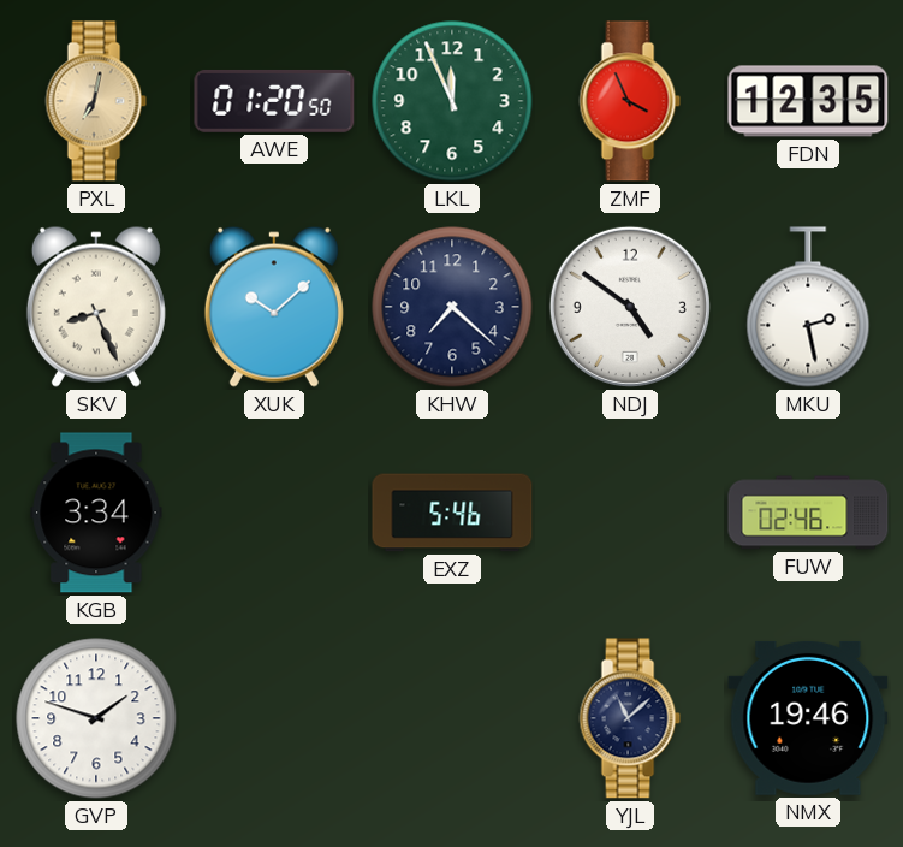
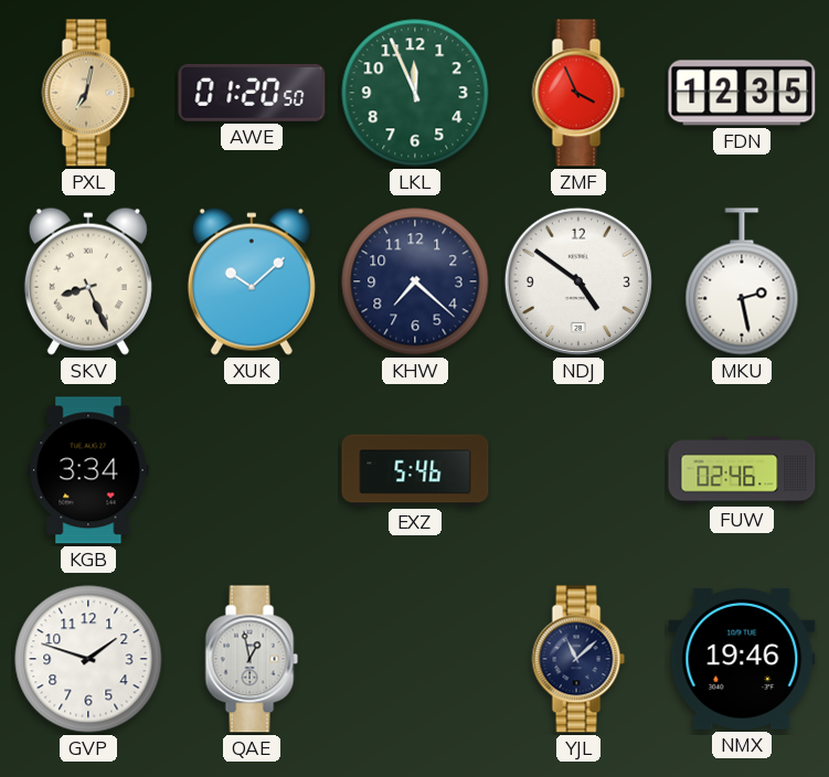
QAE: none -> 12:58 (252, 659)
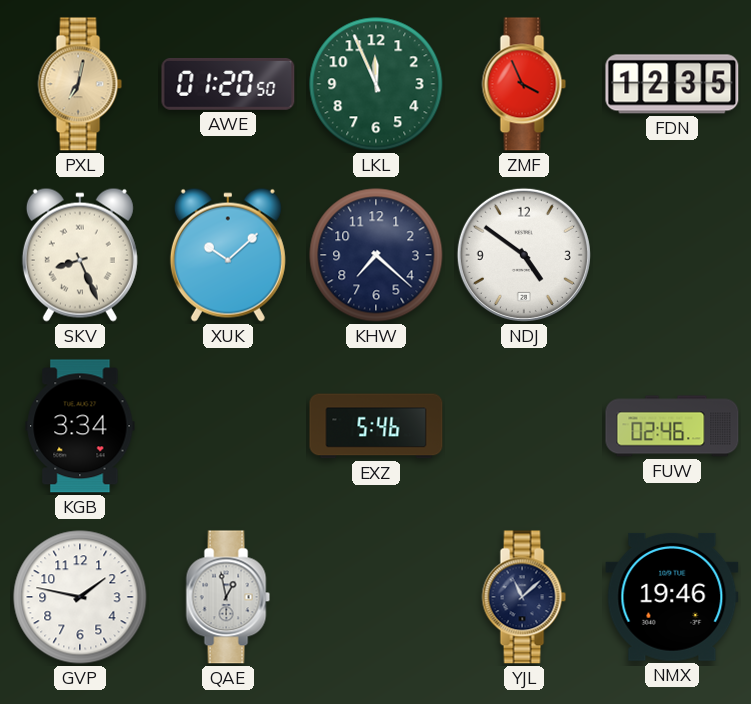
MKU: 2:28 -> none (742, 281)
GVP: 1:48 -> 1:47 (80, 597)
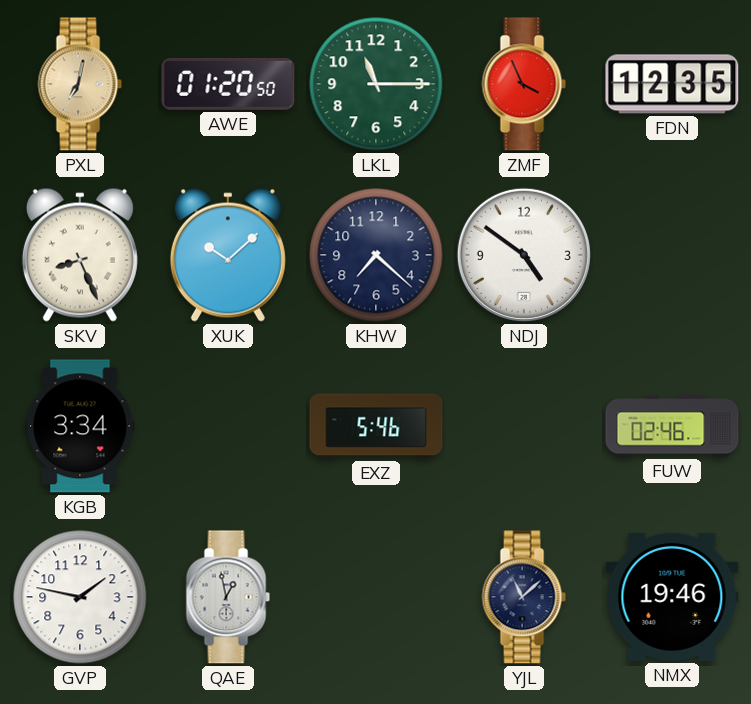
LKL: 11:56 -> 11:15 (376, 84)
